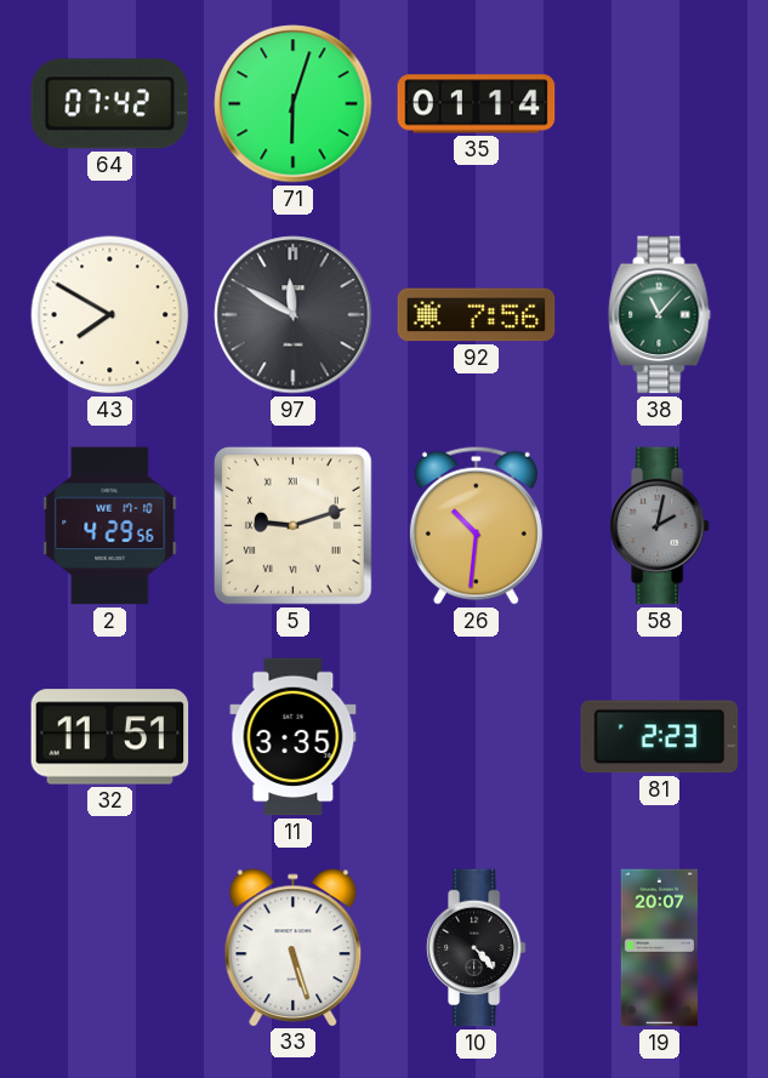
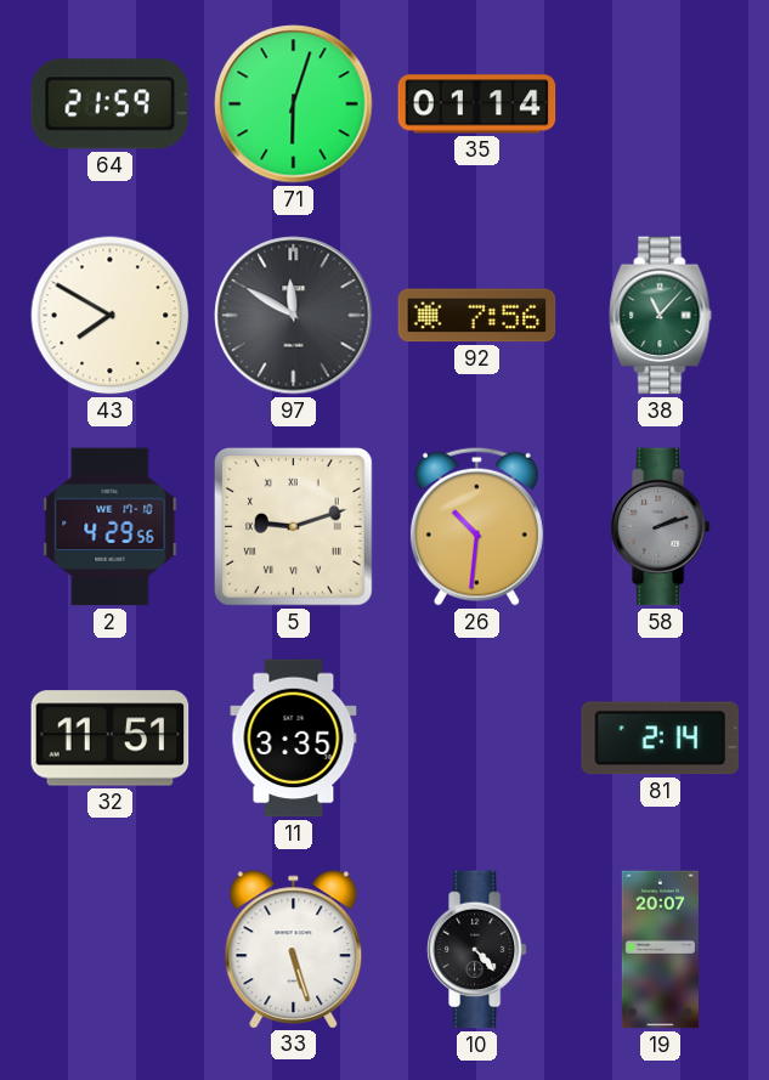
64: 07:42 -> 21:59 (111, 104)
58: 2:02 -> 2:12 (660, 527)
81: 2:23 -> 2:14 (661, 739)
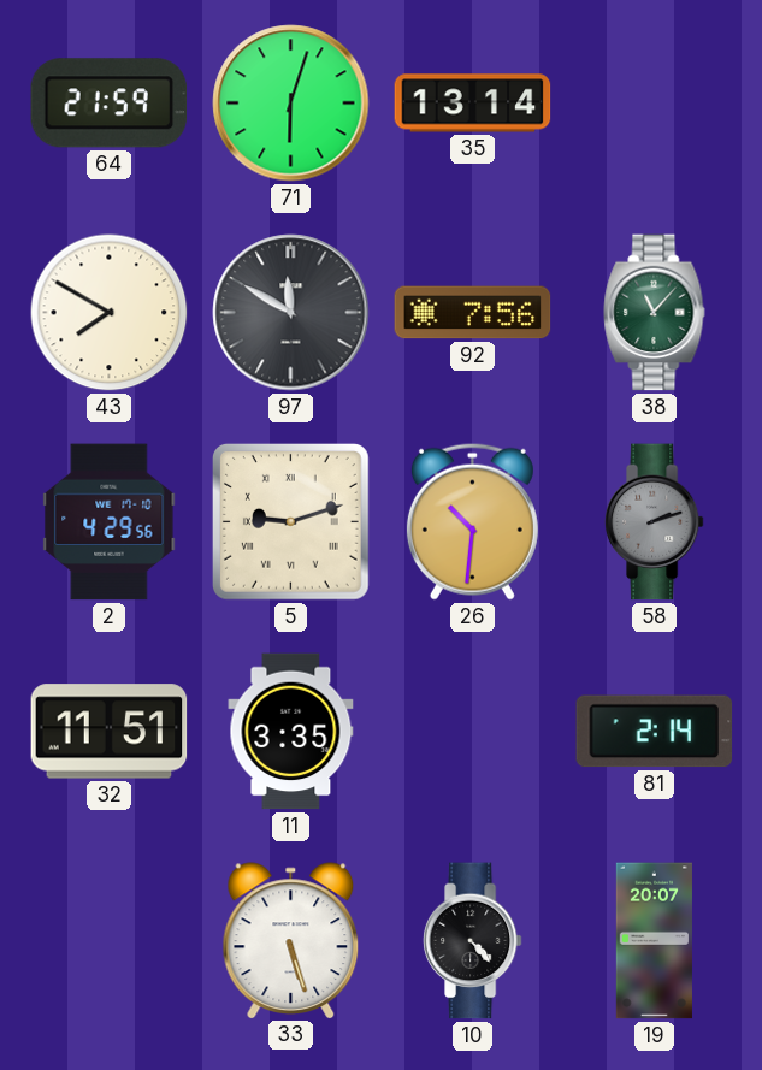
35: 01:14 -> 13:14 (473, 104)
